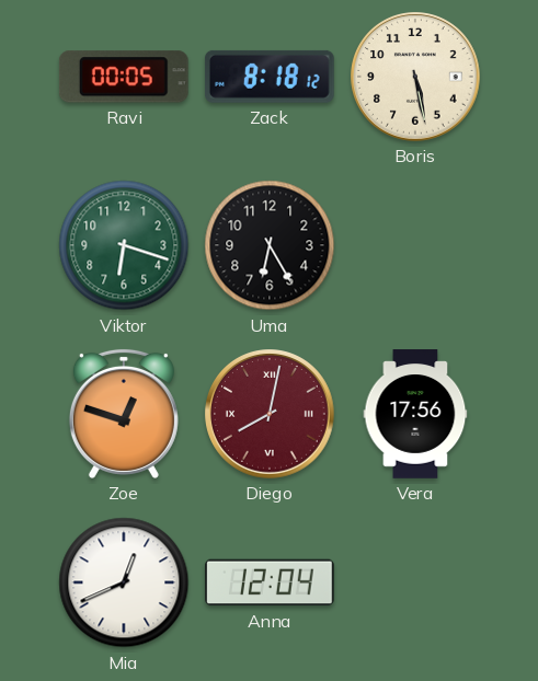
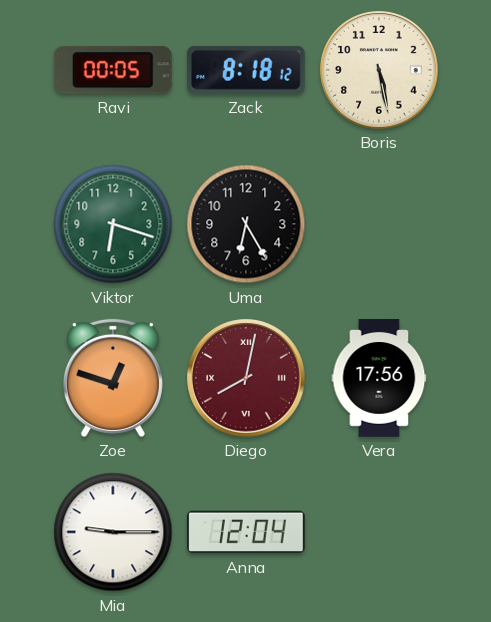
Mia: 12:41 -> 9:15 (113, 532)
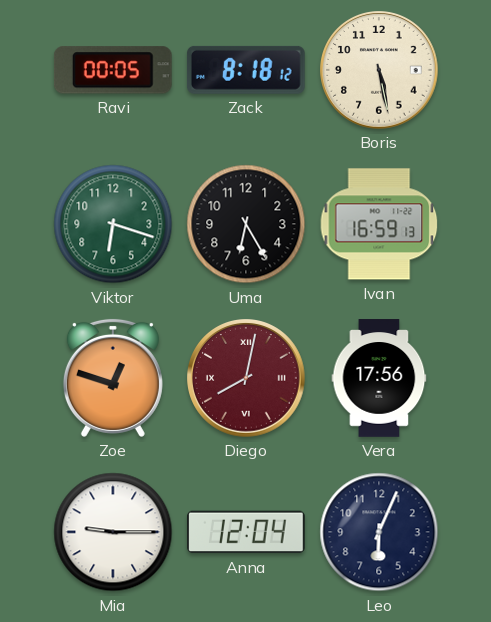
Ivan: none -> 16:59 (379, 224)
Leo: none -> 6:04 (379, 532)
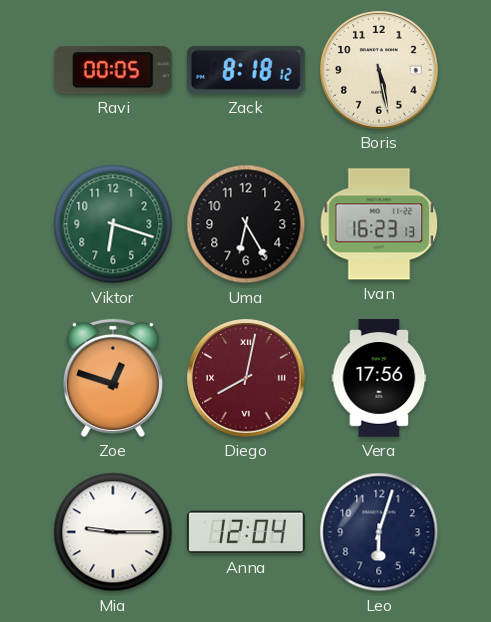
Ivan: 16:59 -> 16:23 (379, 224)
Leo: 6:04 -> 6:03 (379, 532)
